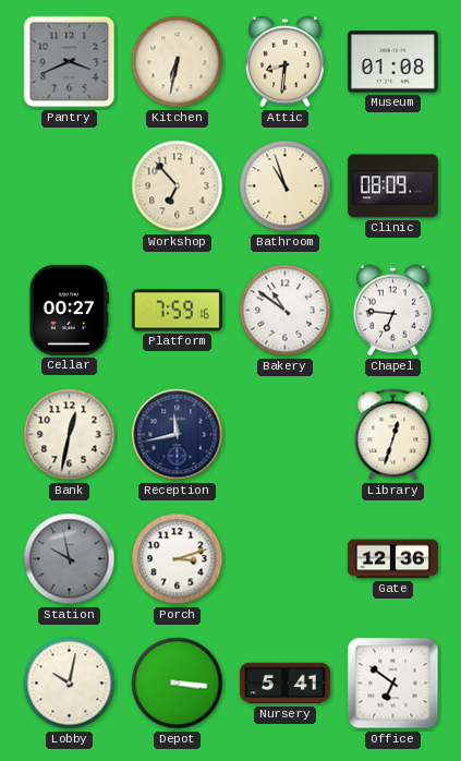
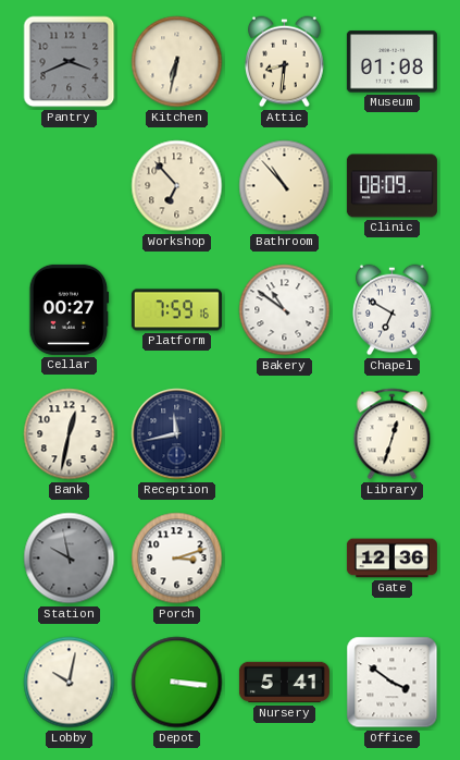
Bathroom: 10:57 -> 10:53 (285, 186)
Chapel: 6:46 -> 6:50 (393, 310)
Office: 6:51 -> 3:51 (393, 683)
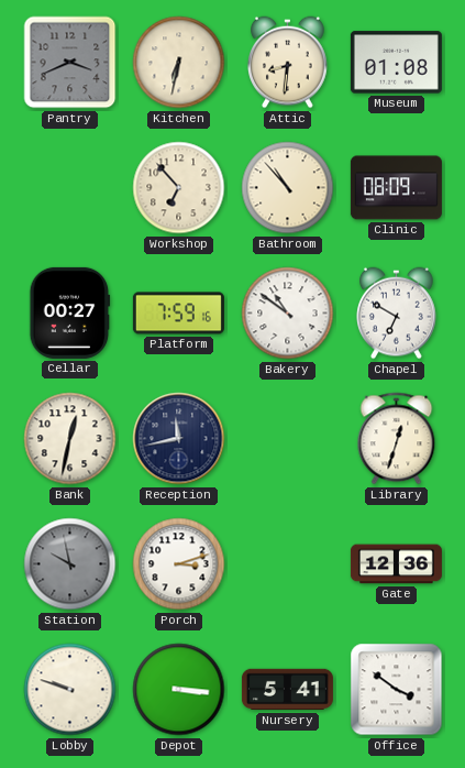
Lobby: 10:02 -> 9:48 (70, 690)
